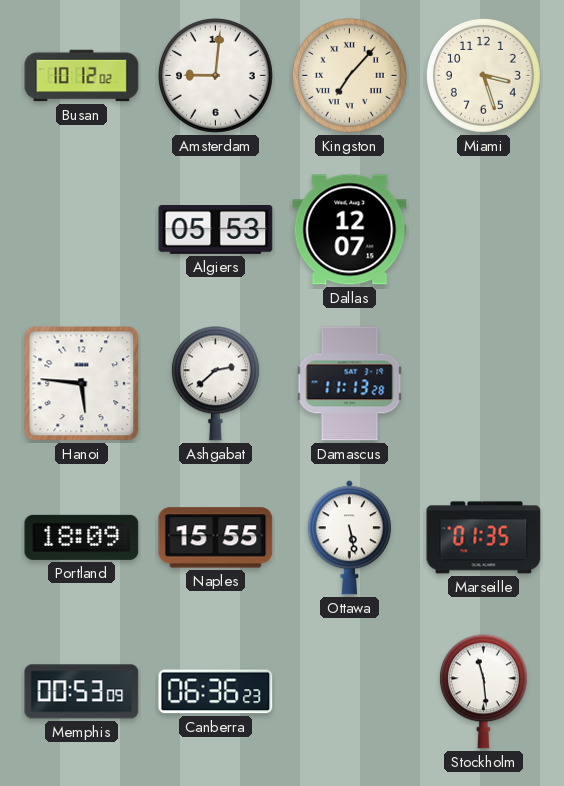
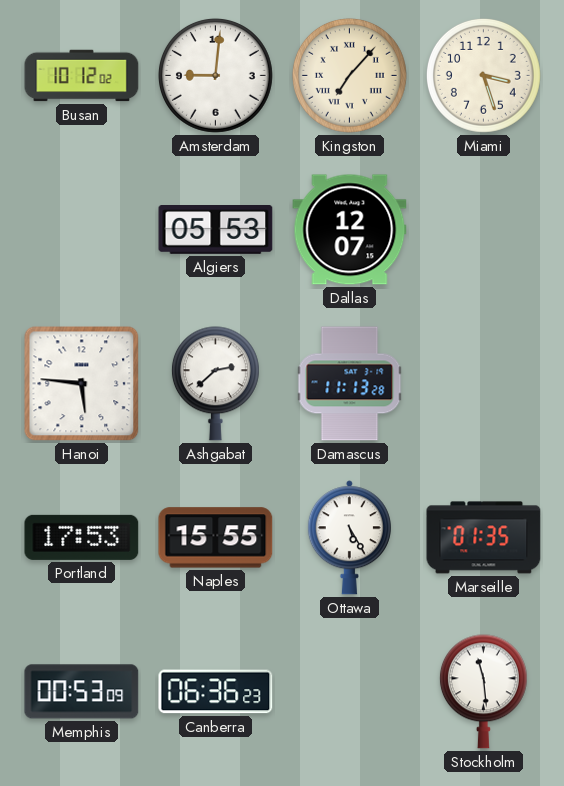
Portland: 18:09 -> 17:53 (82, 537)
Ottawa: 5:28 -> 5:25 (349, 538)
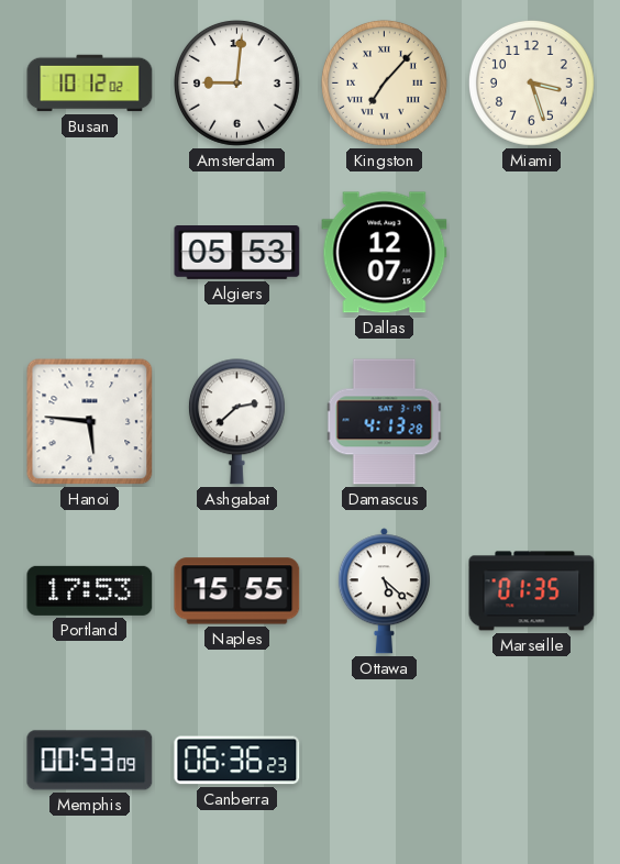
Damascus: 11:13 -> 4:13 (385, 422)
Ottawa: 5:25 -> 5:22 (384, 591)
Stockholm: 11:29 -> none (483, 692)
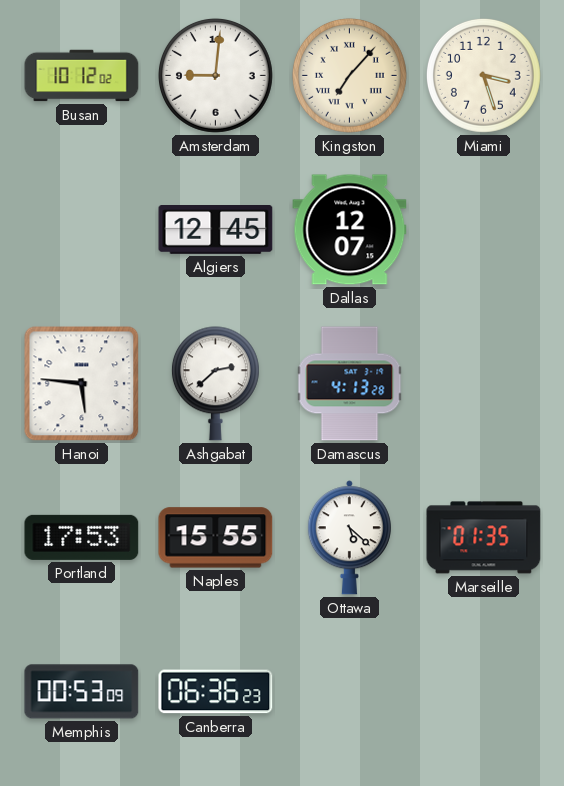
Algiers: 05:53 -> 12:45 (216, 230)
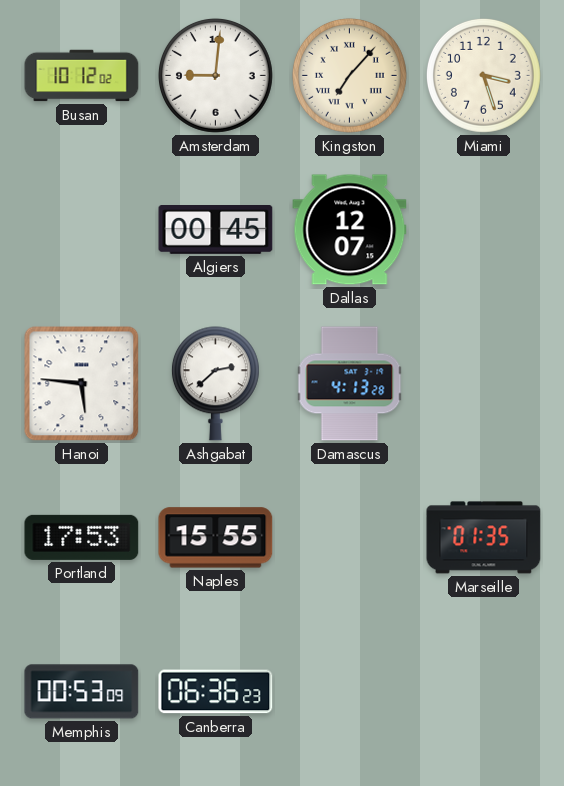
Algiers: 12:45 -> 00:45 (216, 230)
Ottawa: 5:22 -> none (349, 538)
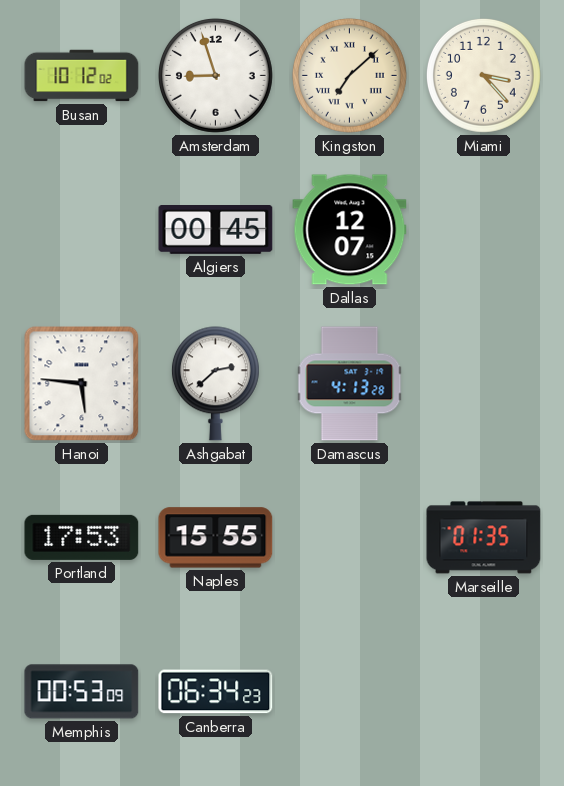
Amsterdam: 9:01 -> 8:57 (215, 75)
Kingston: 7:07 -> 7:08 (349, 75)
Miami: 3:27 -> 3:23 (483, 75)
Canberra: 06:36 -> 06:34 (216, 692)
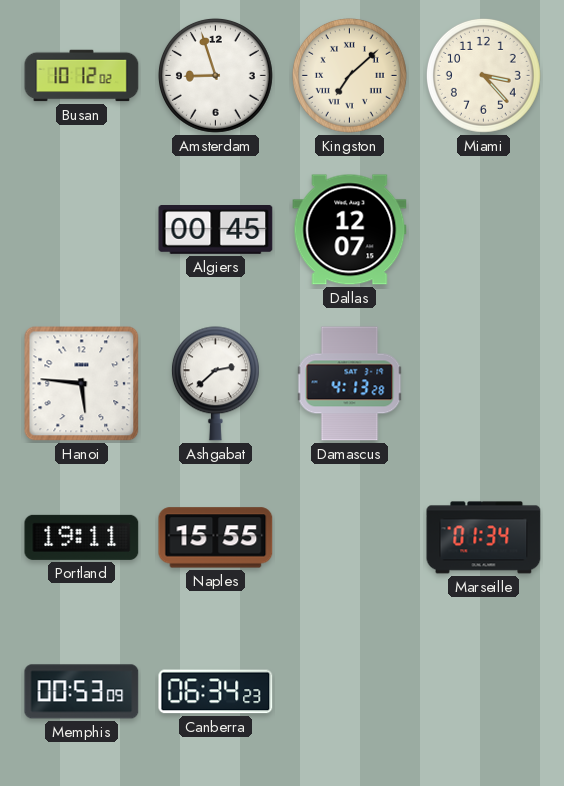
Portland: 17:53 -> 19:11 (82, 537)
Marseille: 01:35 -> 01:34 (484, 538)
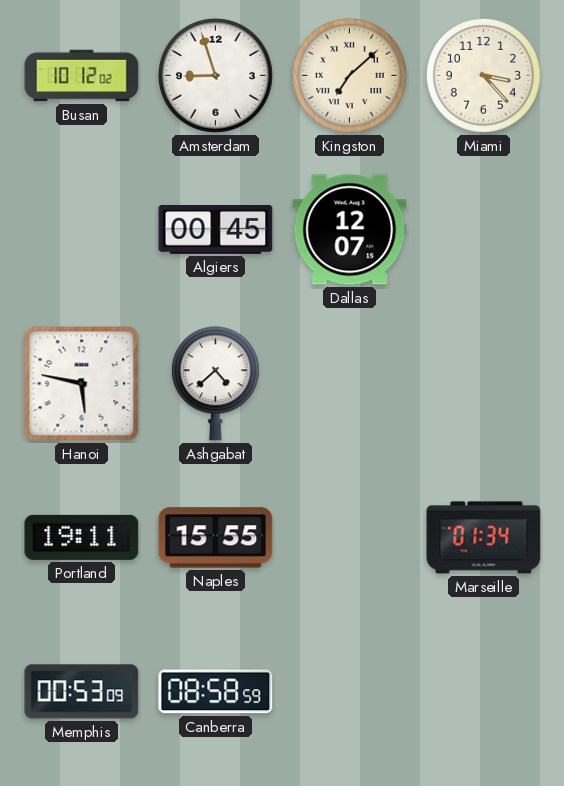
Hanoi: 5:46 -> 5:47 (82, 384)
Ashgabat: 2:38 -> 4:38 (215, 384)
Damascus: 4:13 -> none (350, 384)
Canberra: 06:34 -> 08:58 (216, 692)
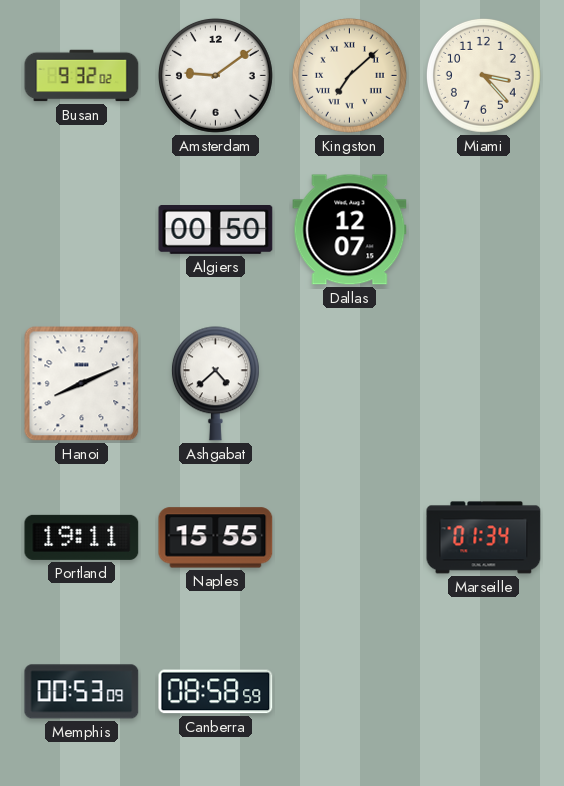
Busan: 10:12 -> 9:32 (82, 76)
Amsterdam: 8:57 -> 9:09 (215, 75)
Algiers: 00:45 -> 00:50 (216, 230)
Hanoi: 5:47 -> 8:11 (82, 384)
